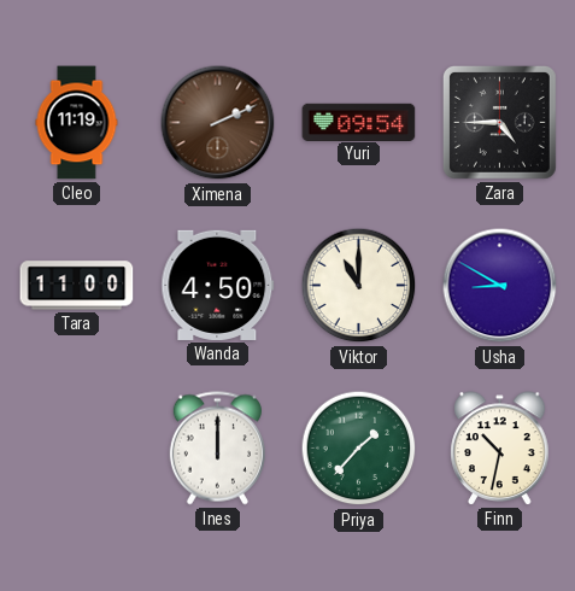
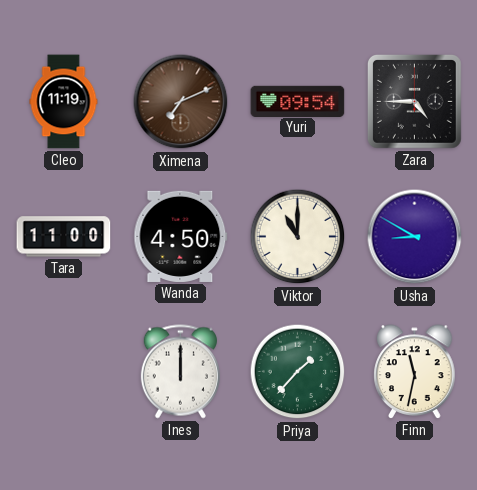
Ximena: 2:11 -> 7:11 (181, 102)
Finn: 10:32 -> 11:32 (415, 372)
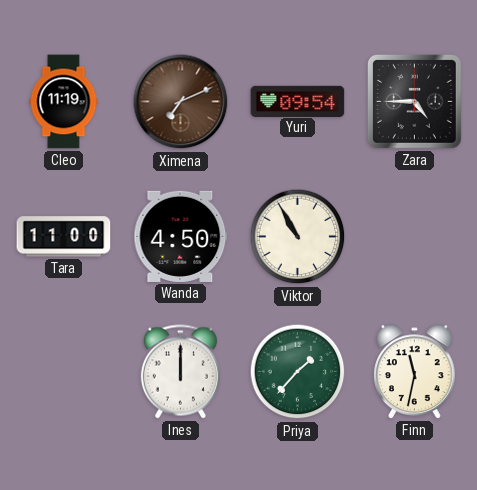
Viktor: 11:00 -> 10:55 (298, 237)
Usha: 8:50 -> none (415, 237)
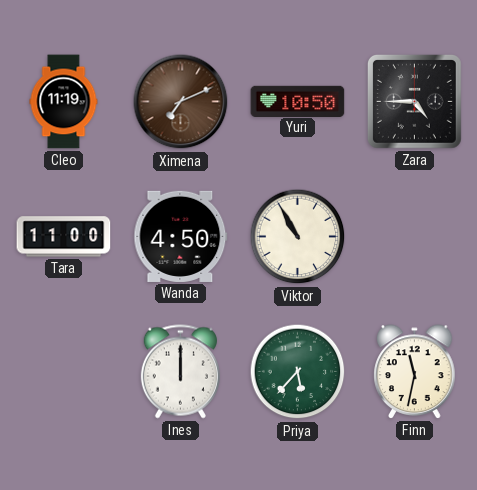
Yuri: 09:54 -> 10:50 (298, 101)
Priya: 1:37 -> 5:37 (298, 372)
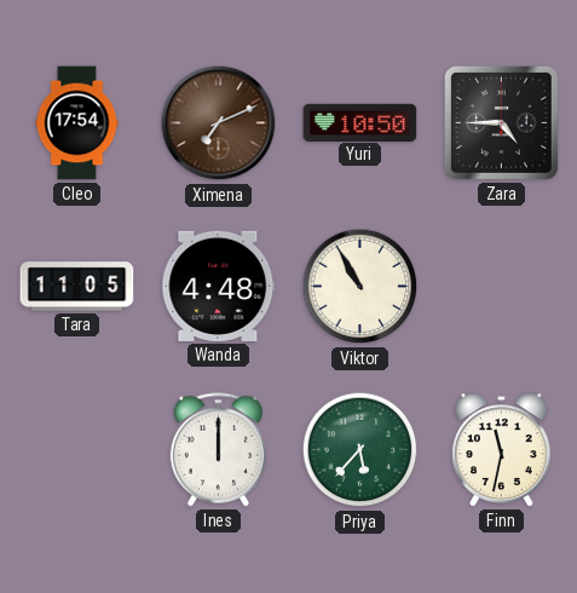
Cleo: 11:19 -> 17:54 (77, 123)
Tara: 11:00 -> 11:05 (77, 287)
Wanda: 4:50 -> 4:48 (219, 286)
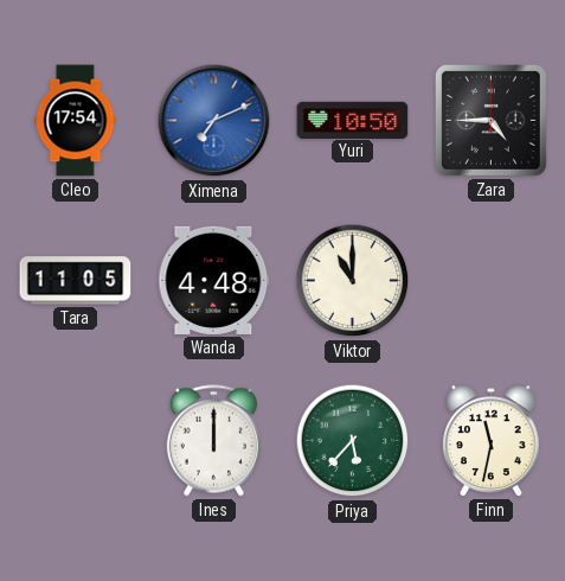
Ximena dial: brown -> blue (214, 121)
Viktor: 10:55 -> 11:00 (353, 281)
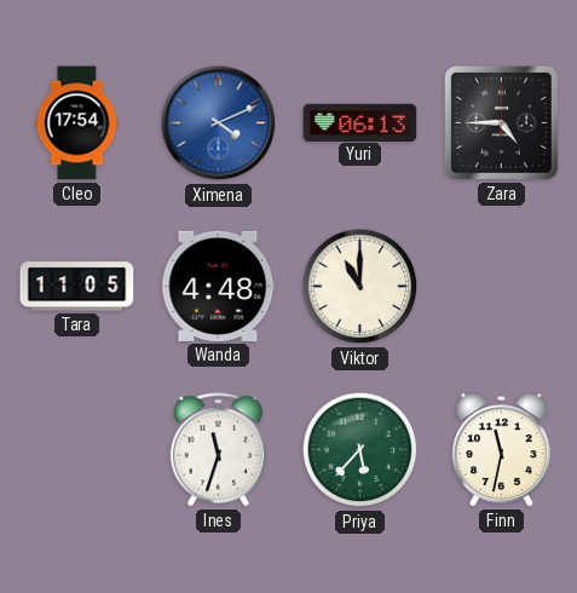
Ximena: 7:11 -> 4:11 (219, 123)
Yuri: 10:50 -> 06:13 (360, 122)
Ines: 12:00 -> 11:33 (218, 450)
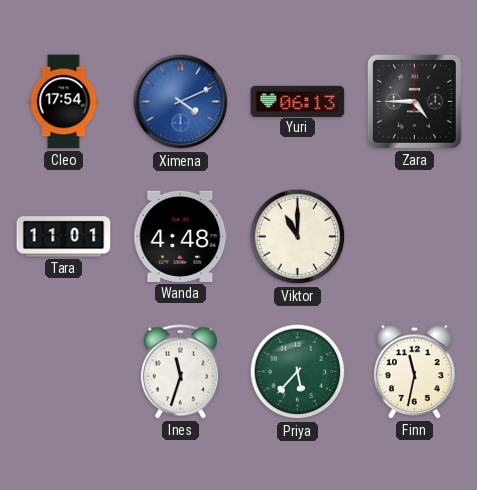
Tara: 11:05 -> 11:01 (64, 237)
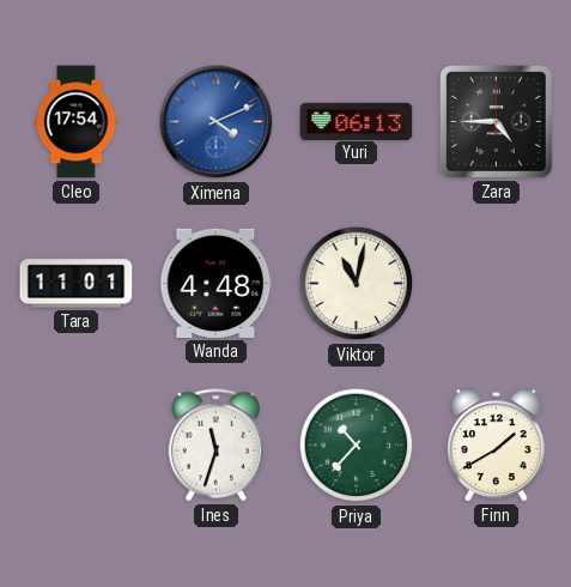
Viktor: 11:00 -> 11:02 (357, 284)
Priya: 5:37 -> 10:37 (357, 446)
Finn: 11:32 -> 1:40 (497, 446)
